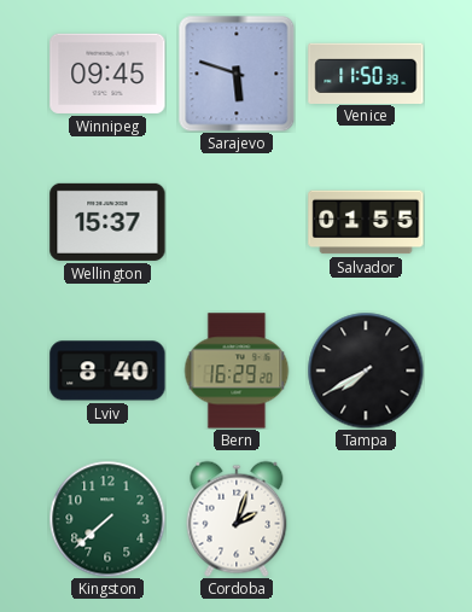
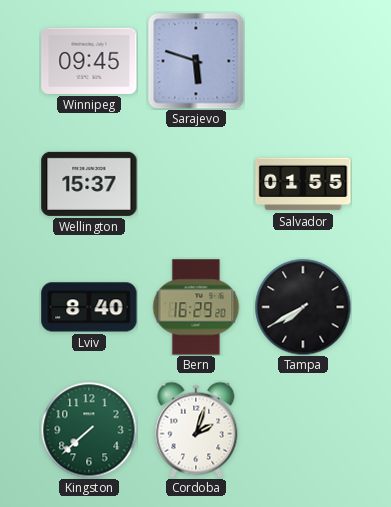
Venice: 11:50 -> none (366, 72)
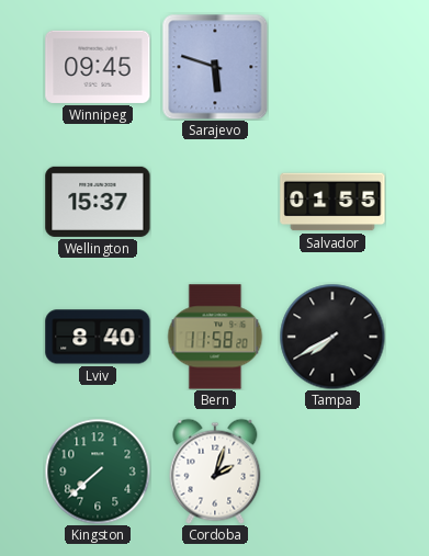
Bern: 16:29 -> 11:58 (215, 337)
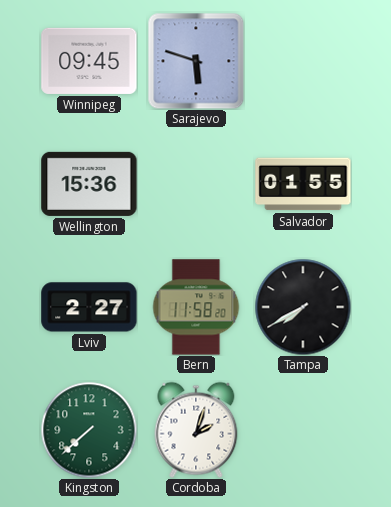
Wellington: 15:37 -> 15:36 (89, 184)
Lviv: 8:40 -> 2:27 (89, 307)
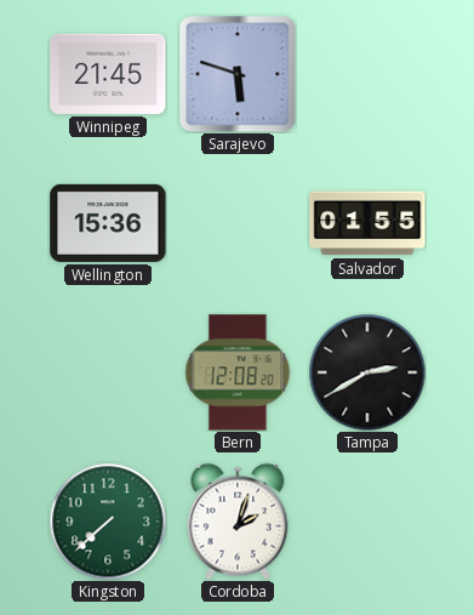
Winnipeg: 09:45 -> 21:45 (108, 74)
Lviv: 2:27 -> none (89, 307)
Bern: 11:58 -> 12:08 (238, 372)
Tampa: 7:40 -> 2:40 (367, 372)
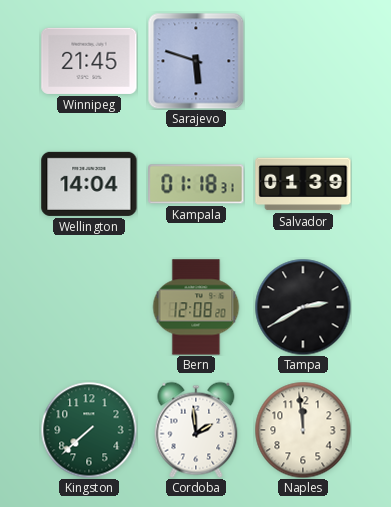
Wellington: 15:36 -> 14:04 (89, 184)
Kampala: none -> 01:18 (196, 184)
Salvador: 01:55 -> 01:39 (303, 184)
Cordoba: 2:03 -> 1:59 (196, 430)
Naples: none -> 11:59 (303, 430)
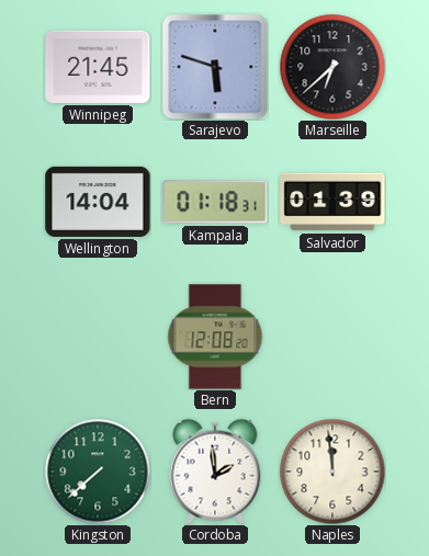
Marseille: none -> 6:38 (332, 67)
Tampa: 2:40 -> none (303, 307)
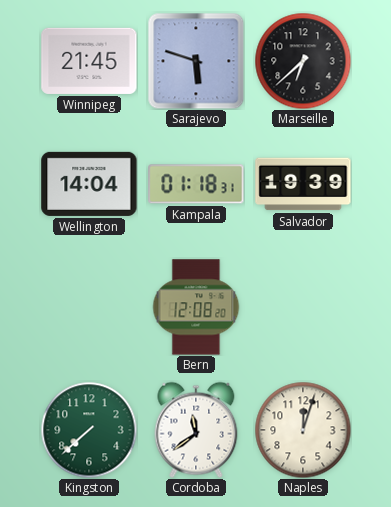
Salvador: 01:39 -> 19:39 (303, 184)
Cordoba: 1:59 -> 11:39 (196, 430)
Naples: 11:59 -> 12:03 (303, 430)
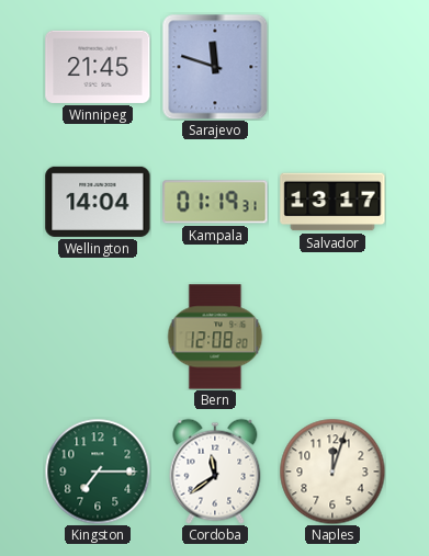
Sarajevo: 5:48 -> 11:48 (215, 67)
Marseille: 6:38 -> none (303, 61)
Kampala: 01:18 -> 01:19 (215, 202)
Salvador: 19:39 -> 13:17 (332, 202)
Kingston: 7:38 -> 7:15 (98, 472)
